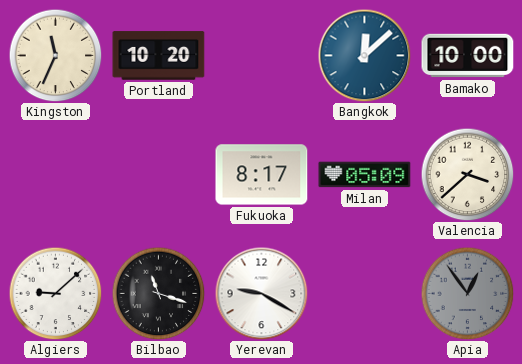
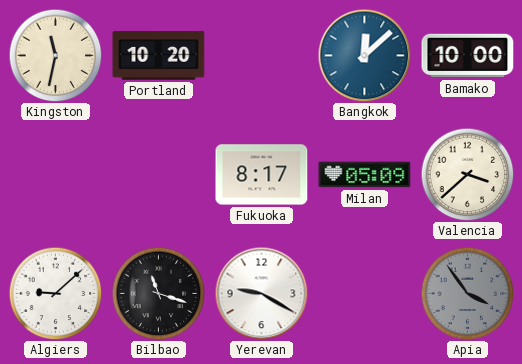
Kingston: 11:34 -> 11:32 (55, 55)
Apia: 12:54 -> 3:54 (467, 293)
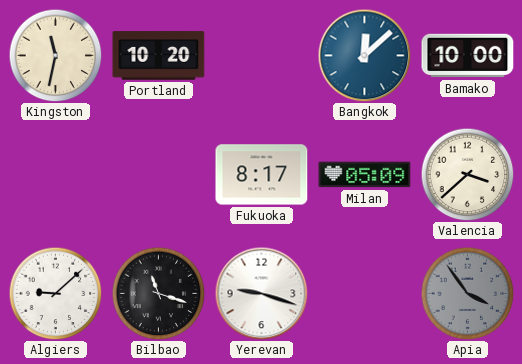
Yerevan: 9:20 -> 9:18 (261, 293)
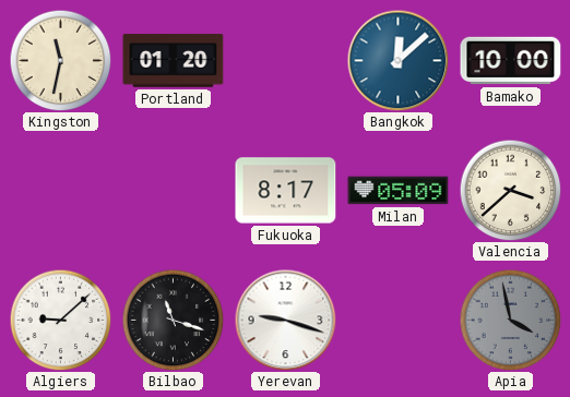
Portland: 10:20 -> 01:20 (174, 61)
Apia: 3:54 -> 3:58 (510, 320)
